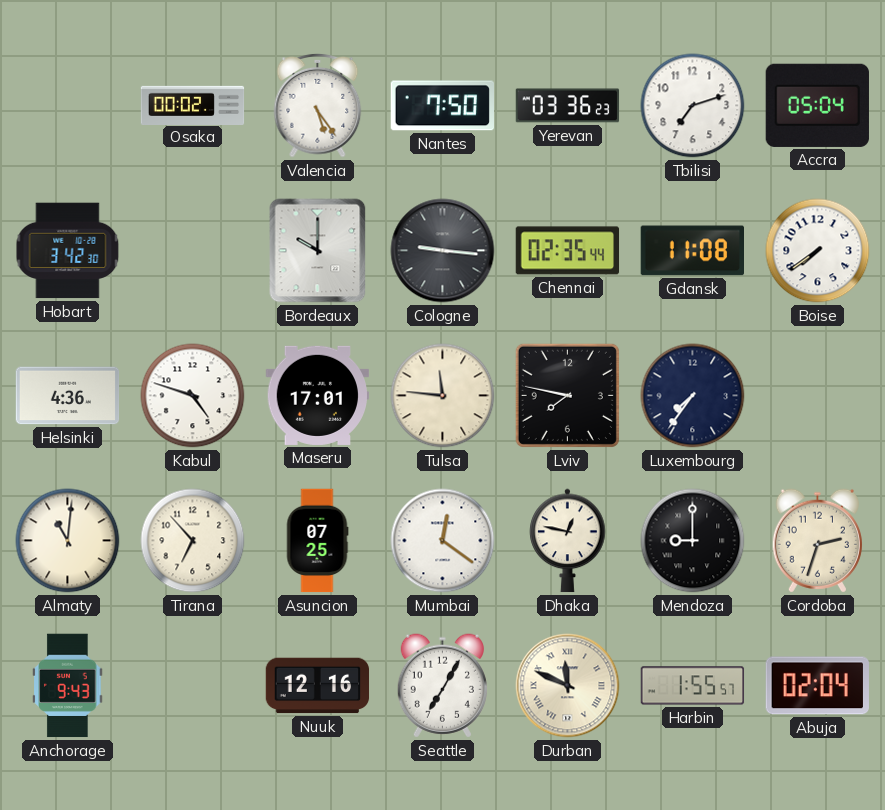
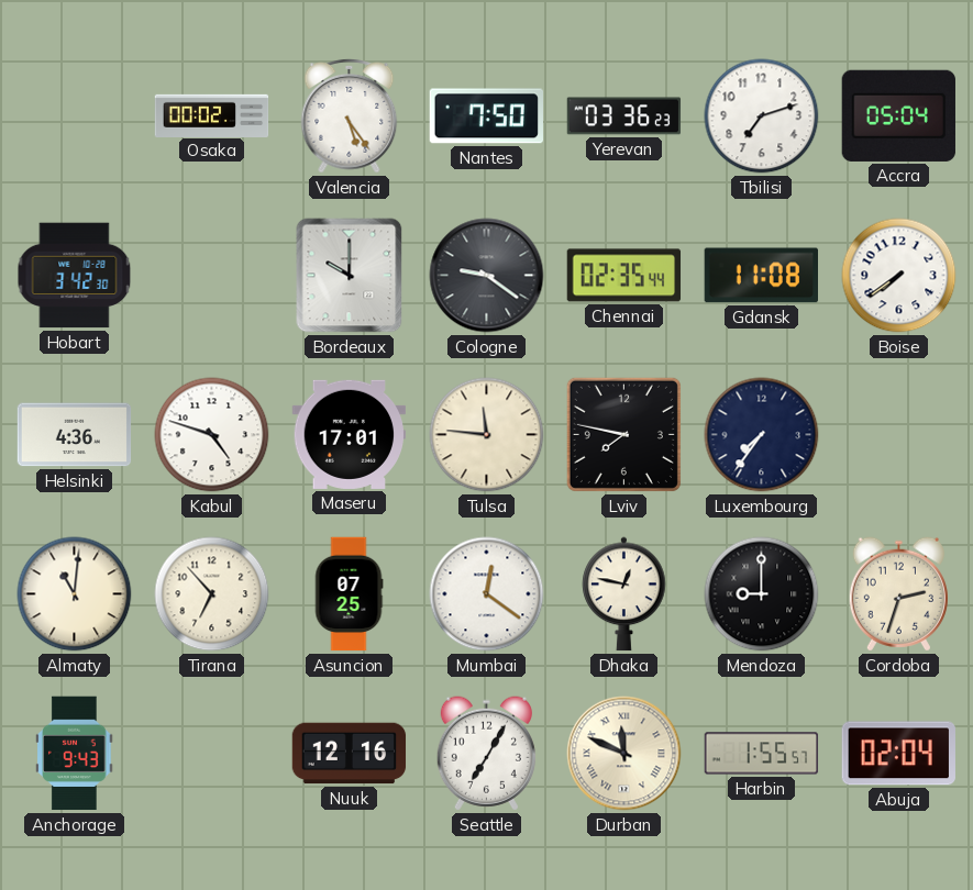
Cologne: 9:16 -> 9:21 (487, 276)
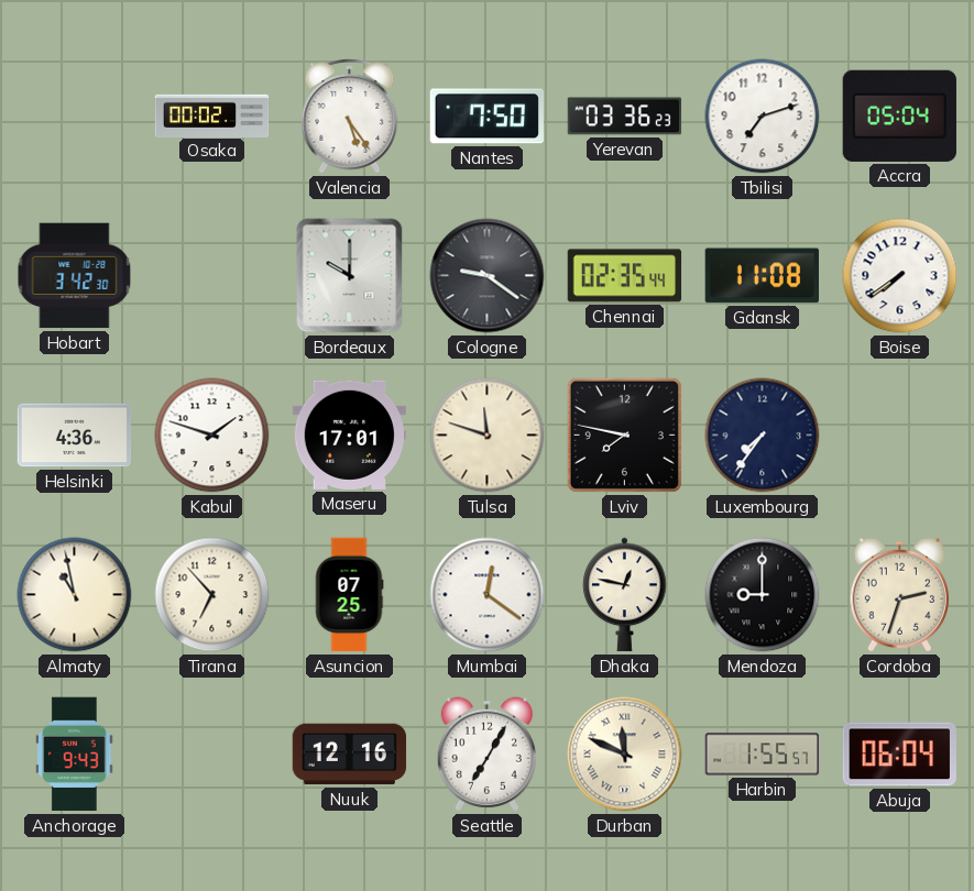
Kabul: 4:48 -> 1:48 (212, 436)
Tulsa: 11:46 -> 11:48 (488, 436)
Almaty: 11:01 -> 10:58 (75, 595)
Abuja: 02:04 -> 06:04 (899, 755)
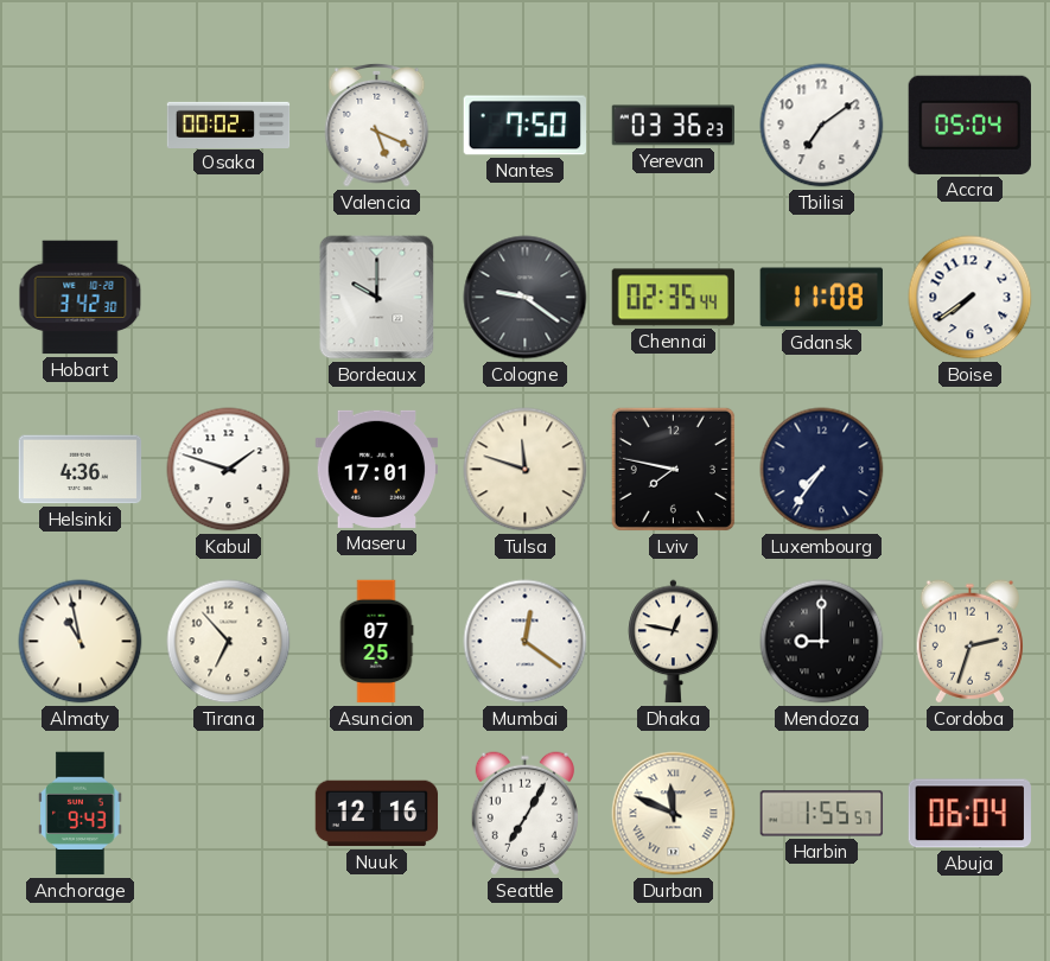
Valencia: 5:24 -> 5:19 (377, 125)
Tbilisi: 7:12 -> 7:09 (822, 126)
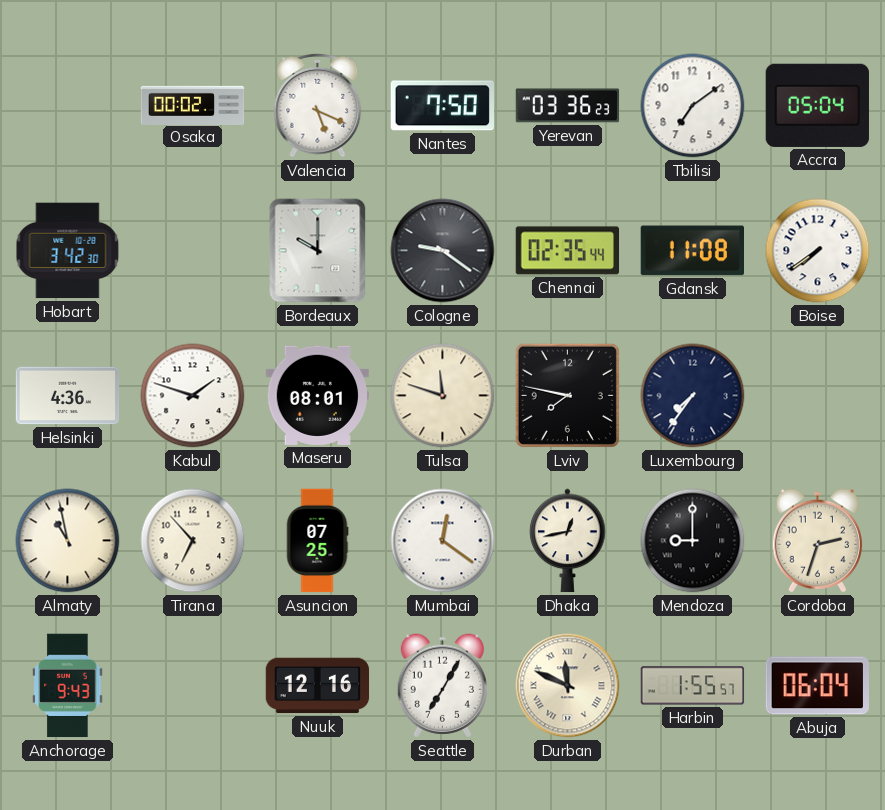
Maseru: 17:01 -> 08:01 (318, 395)
Dhaka: 12:47 -> 12:43 (568, 541)
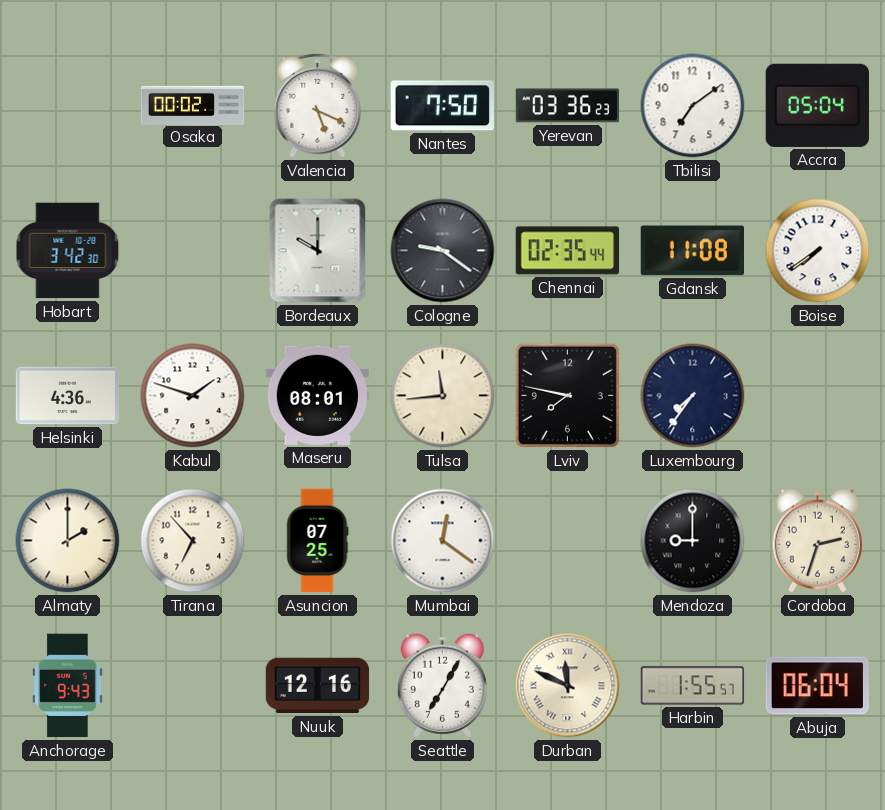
Tulsa: 11:48 -> 11:44 (443, 396)
Almaty: 10:58 -> 2:00 (68, 541)
Dhaka: 12:43 -> none (568, 541)
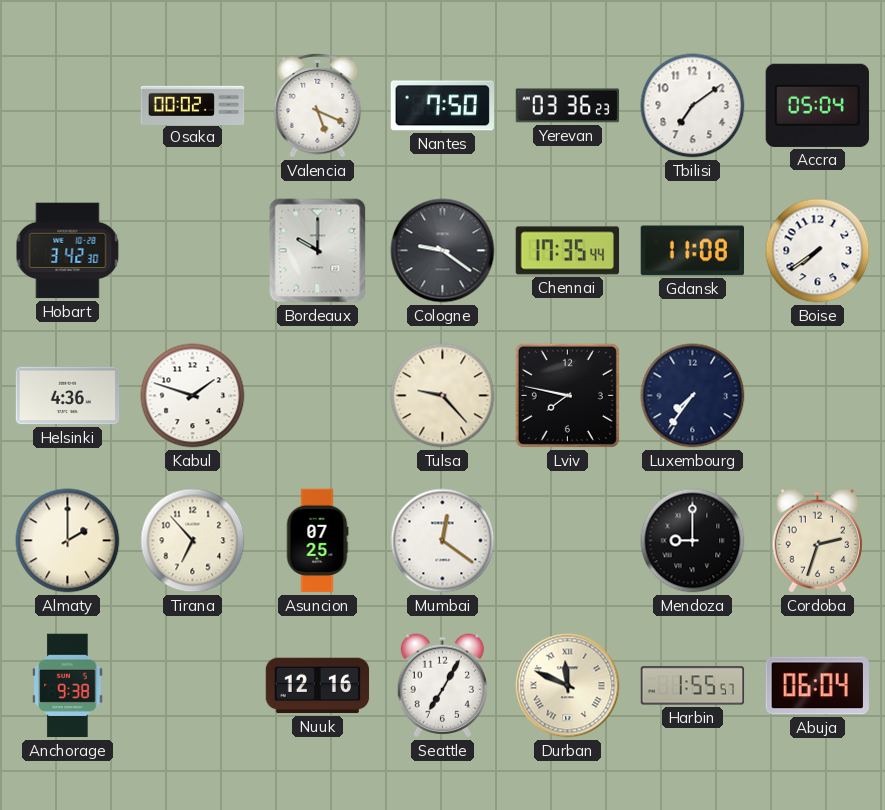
Chennai: 02:35 -> 17:35 (568, 251)
Maseru: 08:01 -> none (318, 395)
Tulsa: 11:44 -> 9:23 (443, 396)
Anchorage: 9:43 -> 9:38 (68, 686)
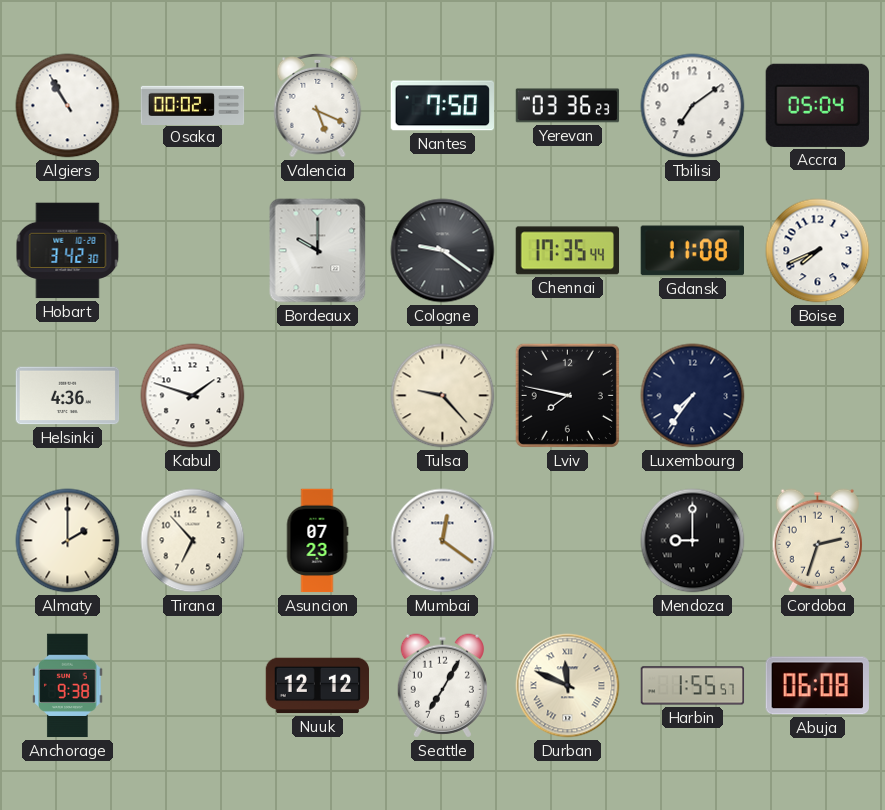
Algiers: none -> 10:55 (68, 106)
Boise: 7:39 -> 7:41 (818, 251)
Asuncion: 07:25 -> 07:23 (317, 541)
Nuuk: 12:16 -> 12:12 (318, 686)
Abuja: 06:04 -> 06:08 (817, 686)
